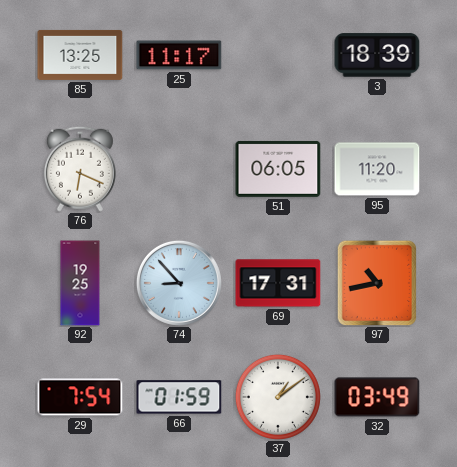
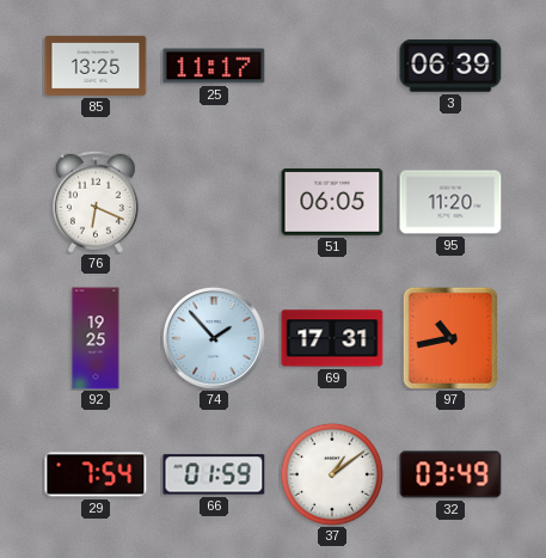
3: 18:39 -> 06:39 (450, 66)
74: 8:53 -> 1:53 (214, 338)
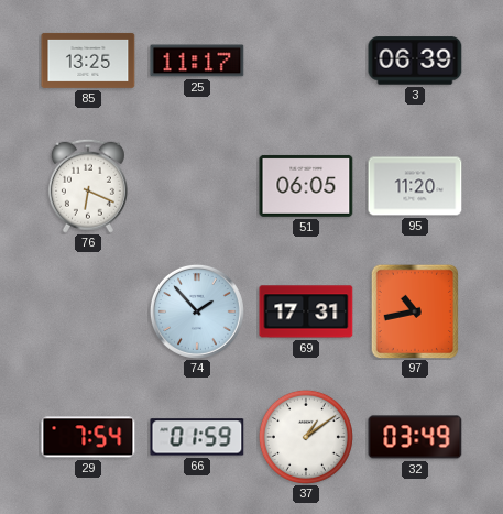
92: 19:25 -> none (96, 338)
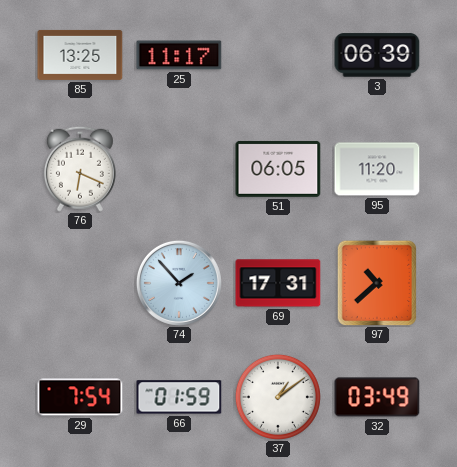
97: 10:43 -> 10:38 (377, 283)
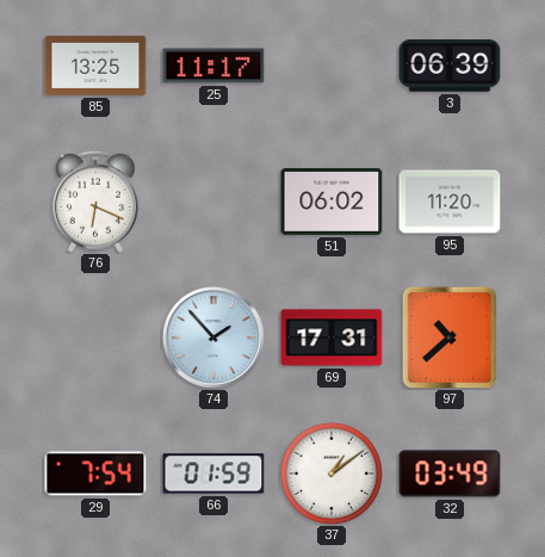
51: 06:05 -> 06:02 (332, 202)
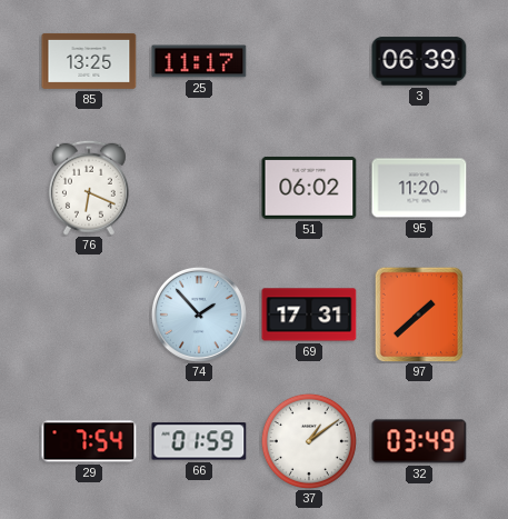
97: 10:38 -> 1:38 (419, 315)
